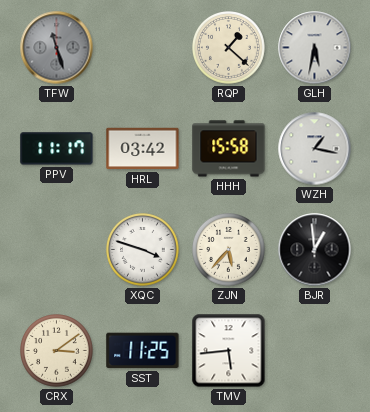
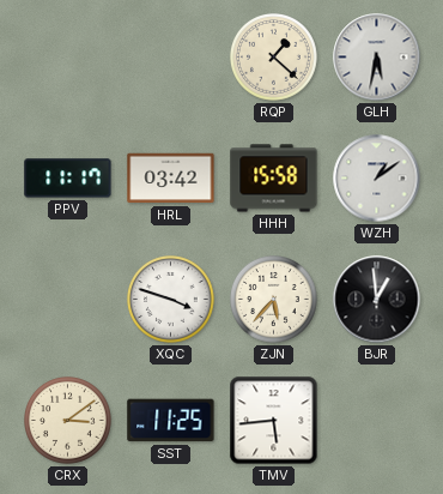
TFW: 11:27 -> none (57, 48)
WZH: 1:17 -> 1:09 (377, 179)
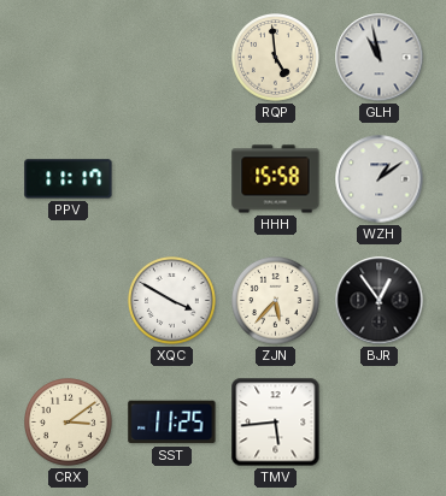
RQP: 1:22 -> 4:59 (276, 58)
GLH: 5:32 -> 10:58 (380, 58)
HRL: 03:42 -> none (171, 179)
XQC: 3:48 -> 3:50 (172, 301)
BJR: 12:59 -> 12:54 (380, 301)
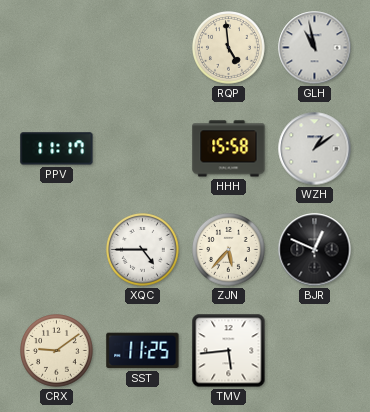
XQC: 3:50 -> 4:45 (143, 250)
BJR: 12:54 -> 12:49 (315, 250)
CRX: 3:09 -> 9:09 (57, 351)
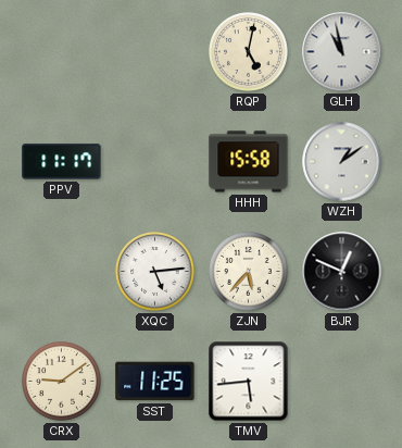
RQP: 4:59 -> 5:02 (249, 52)
XQC: 4:45 -> 5:14 (155, 272)
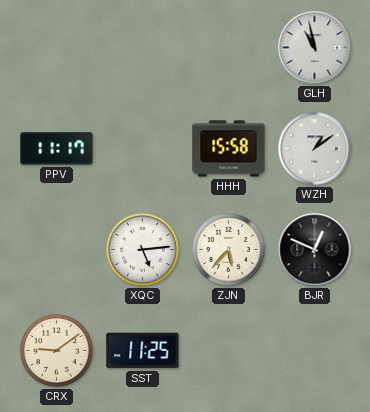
RQP: 5:02 -> none (249, 52)
TMV: 5:44 -> none (249, 382)
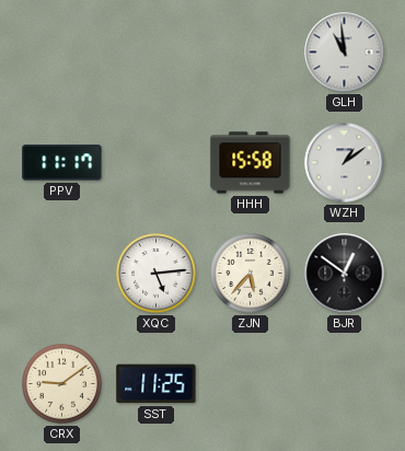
GLH: 10:58 -> 10:59 (345, 53)
BJR: 12:49 -> 12:51 (345, 274)
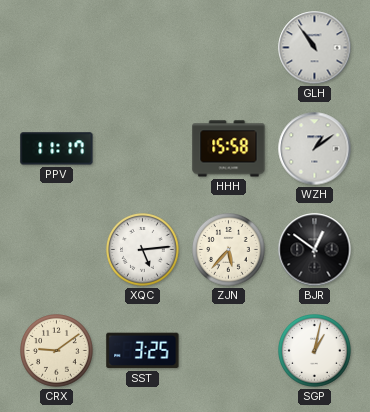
GLH: 10:59 -> 10:54 (315, 48)
SST: 11:25 -> 3:25 (143, 351)
SGP: none -> 1:02 (315, 351)
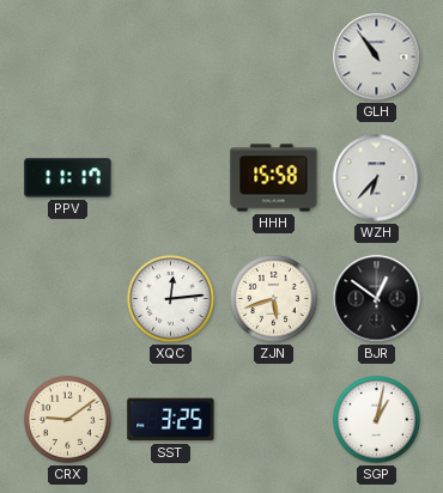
WZH: 1:09 -> 6:37 (377, 178)
XQC: 5:14 -> 12:14 (171, 299)
ZJN: 5:37 -> 5:42 (274, 299)
